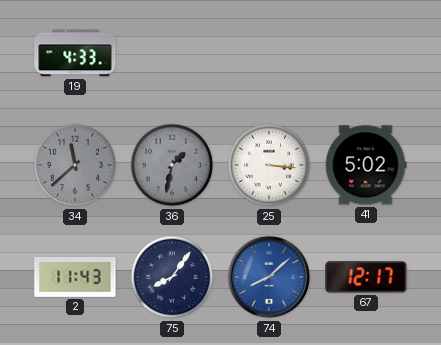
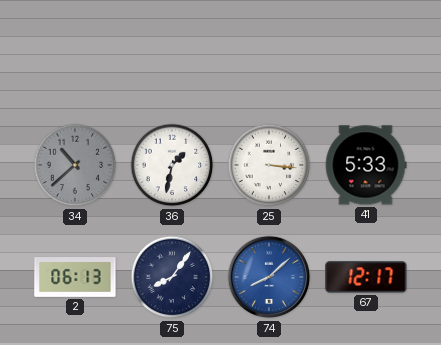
19: 4:33 -> none (75, 53)
34: 11:38 -> 10:38 (75, 165)
36 dial: grey -> white (172, 165)
41: 5:02 -> 5:33 (366, 165)
2: 11:43 -> 06:13 (75, 277)
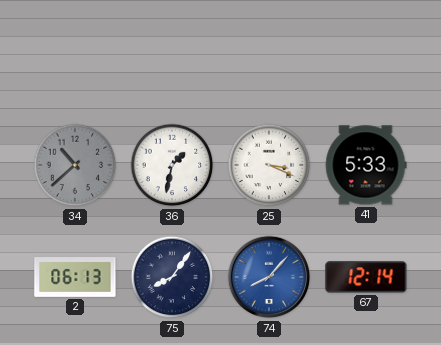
25: 3:16 -> 3:19 (269, 165)
74: 8:08 -> 8:07 (269, 277)
67: 12:17 -> 12:14 (366, 277)
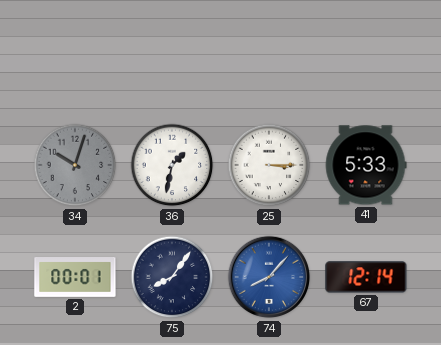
34: 10:38 -> 10:03 (75, 165)
25: 3:19 -> 3:15 (269, 165)
2: 06:13 -> 00:01 (75, 277)
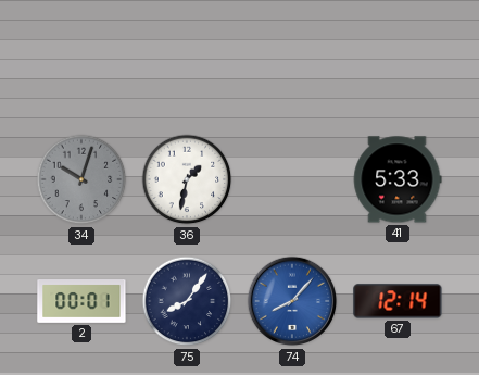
25: 3:15 -> none (269, 165)
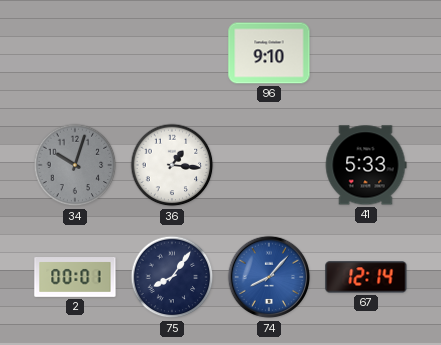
96: none -> 9:10 (269, 53)
36: 1:32 -> 1:16 (172, 165)
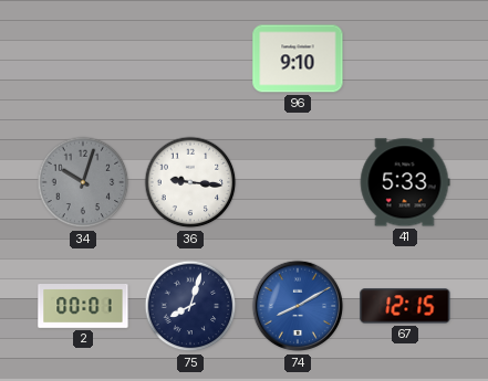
36: 1:16 -> 9:16 (190, 182)
75: 8:06 -> 8:03 (190, 306)
74: 8:07 -> 8:10 (298, 306)
67: 12:14 -> 12:15 (405, 306)
